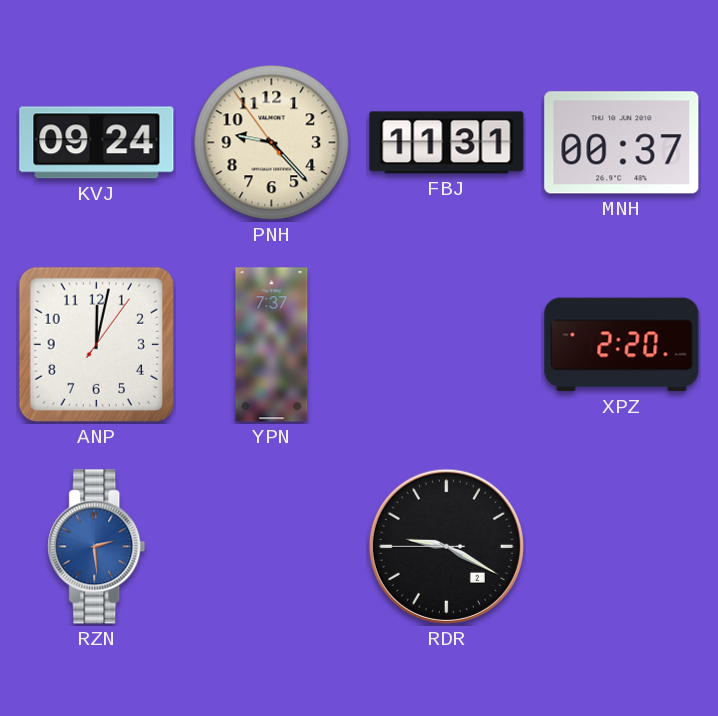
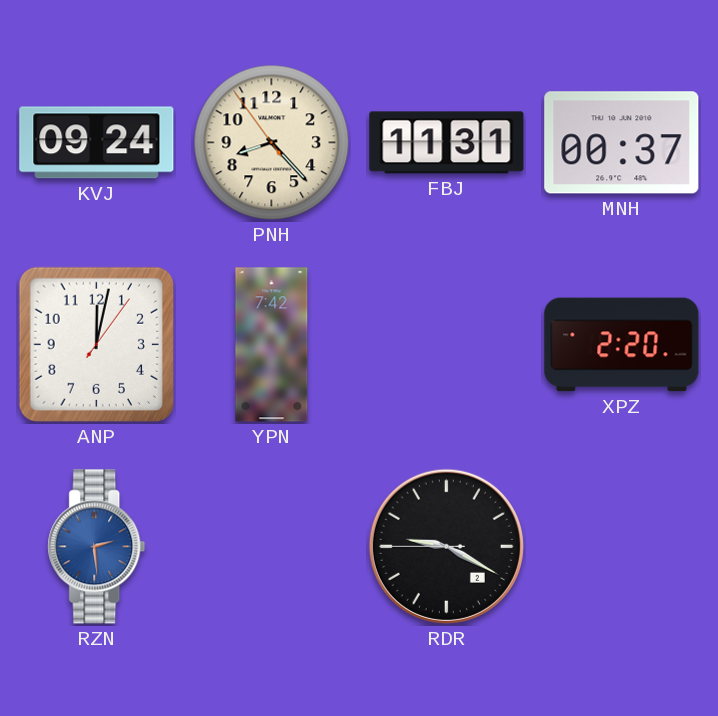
PNH: 9:22 -> 8:22 (272, 143)
YPN: 7:37 -> 7:42 (272, 345)
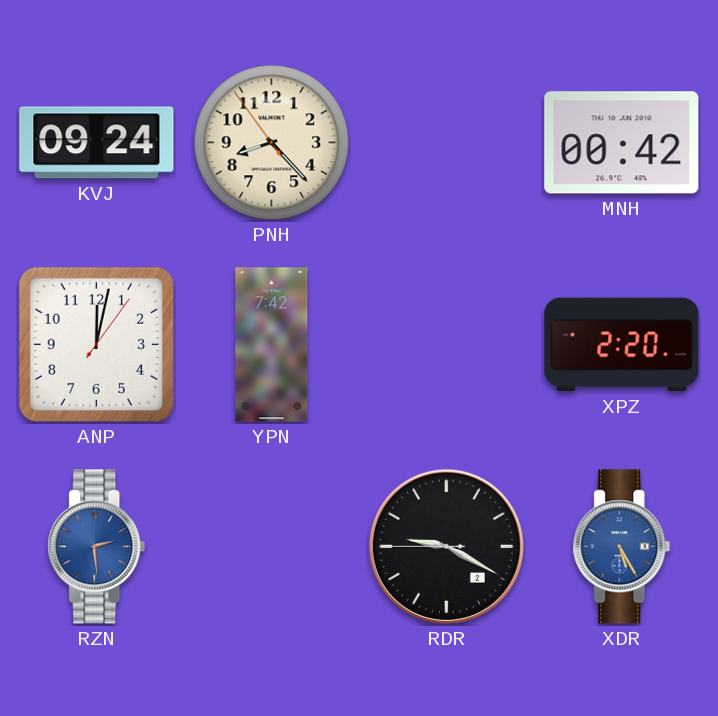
FBJ: 11:31 -> none (447, 143)
MNH: 00:37 -> 00:42 (622, 143)
XDR: none -> 5:25 (622, 547)
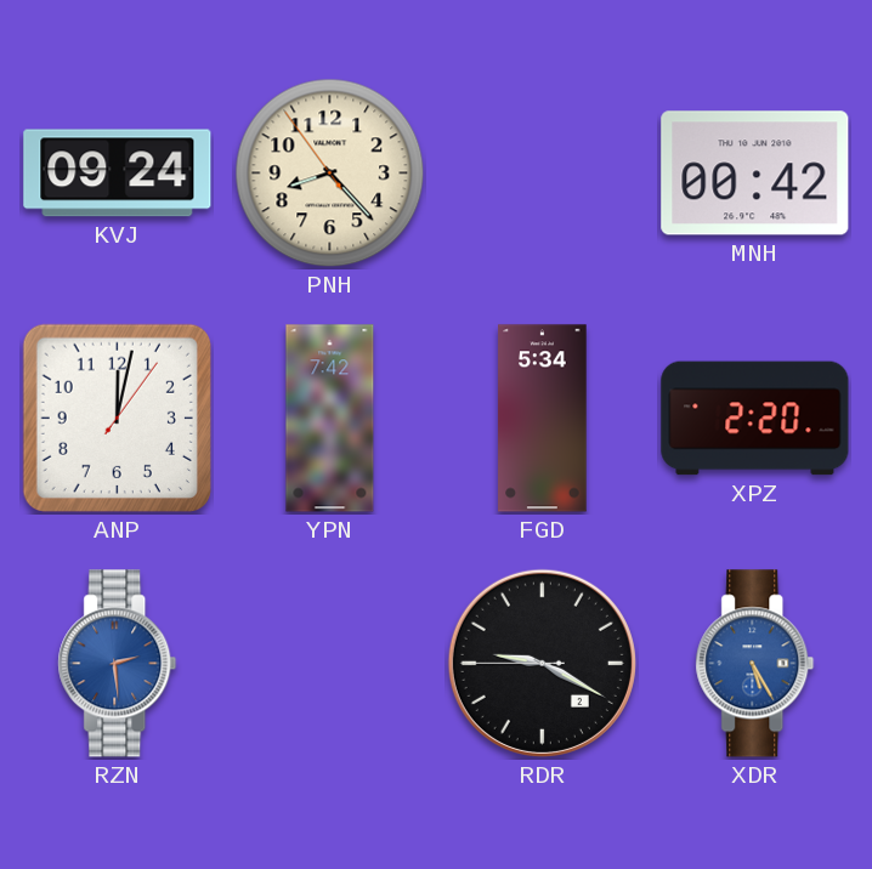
FGD: none -> 5:34 (543, 419)
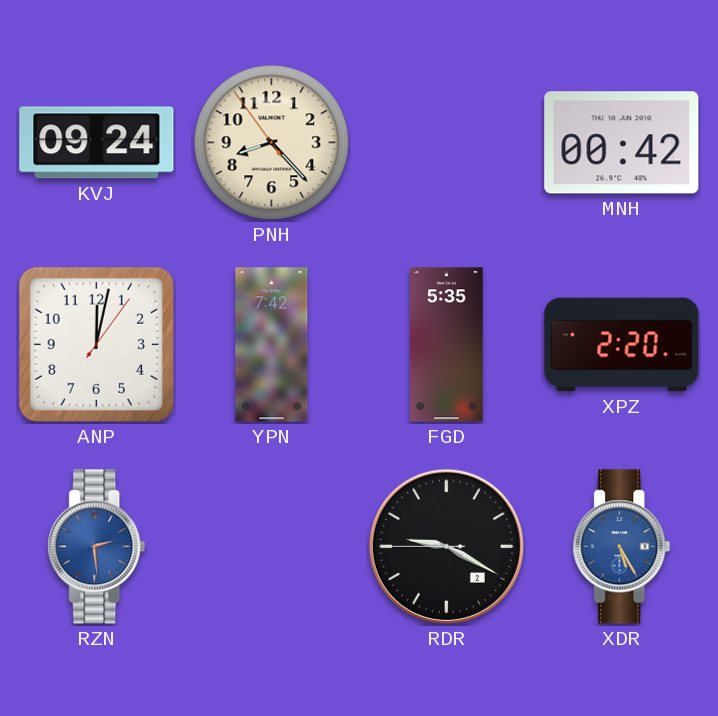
FGD: 5:34 -> 5:35 (447, 345)
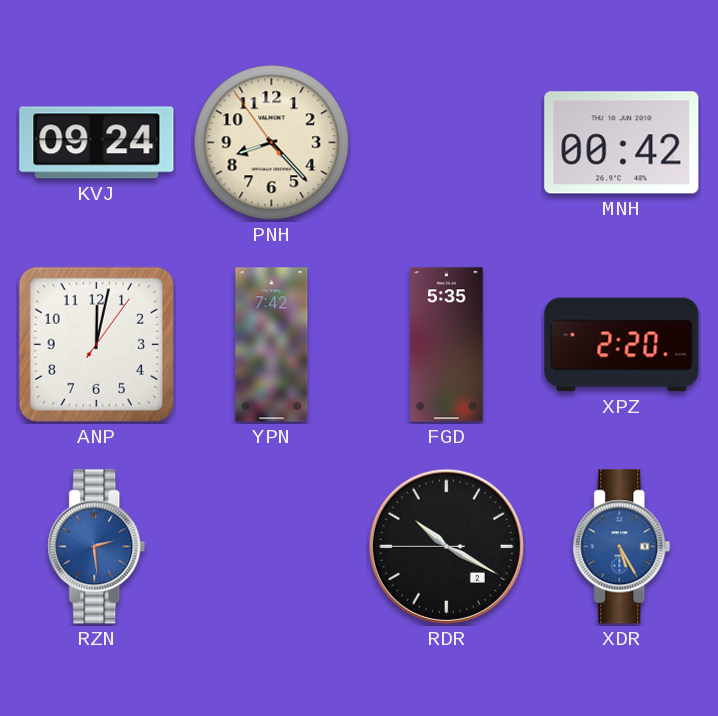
RDR: 9:19 -> 10:19 (446, 546)
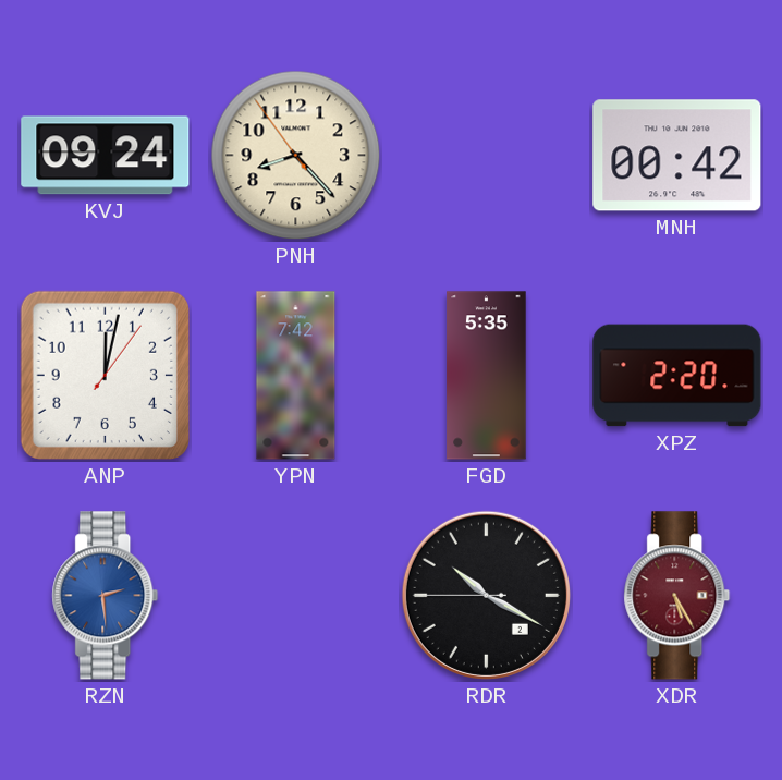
XDR dial: blue -> burgundy (677, 596)
